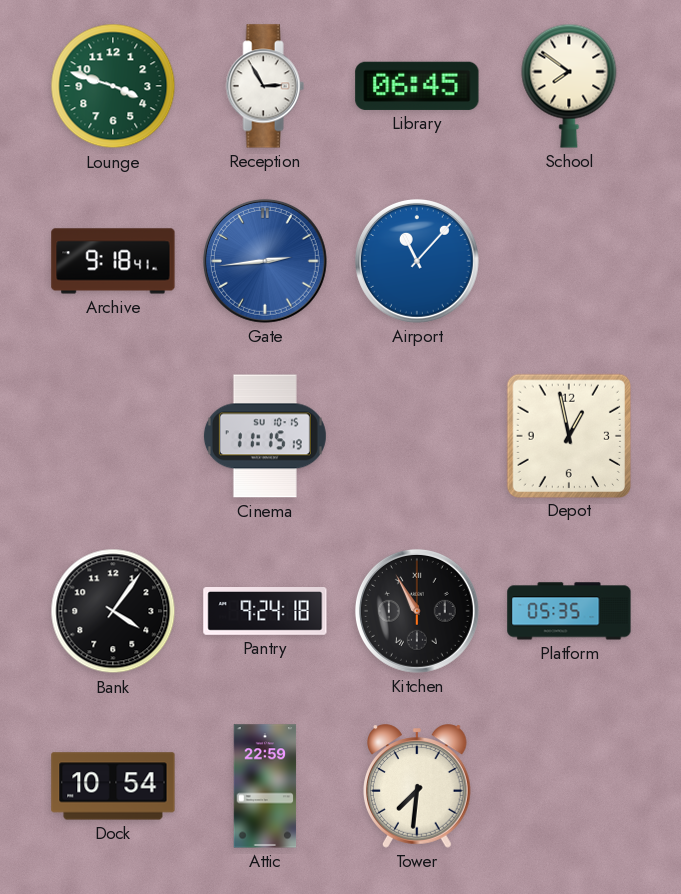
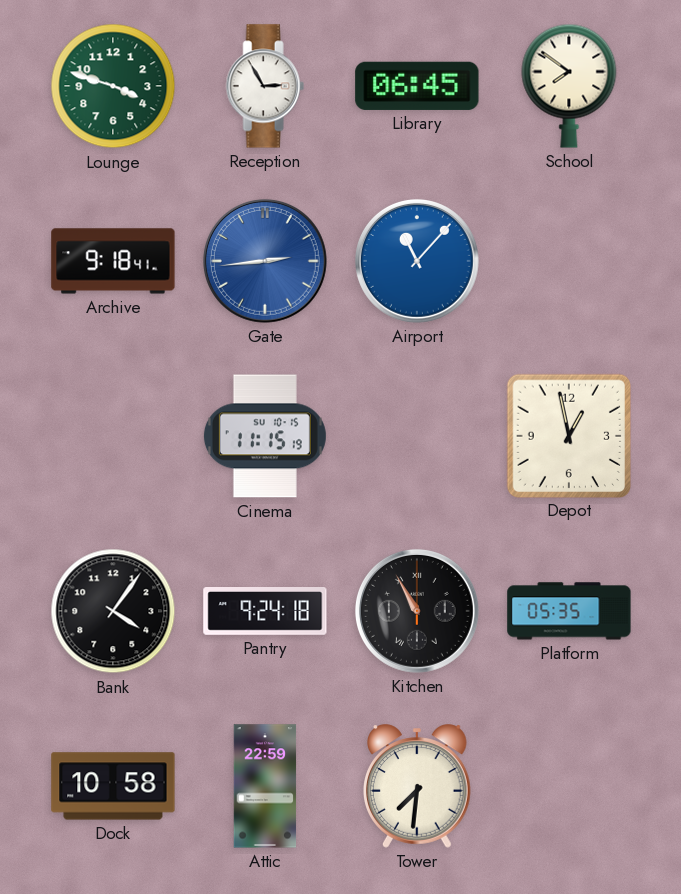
Dock: 10:54 -> 10:58 (113, 786)
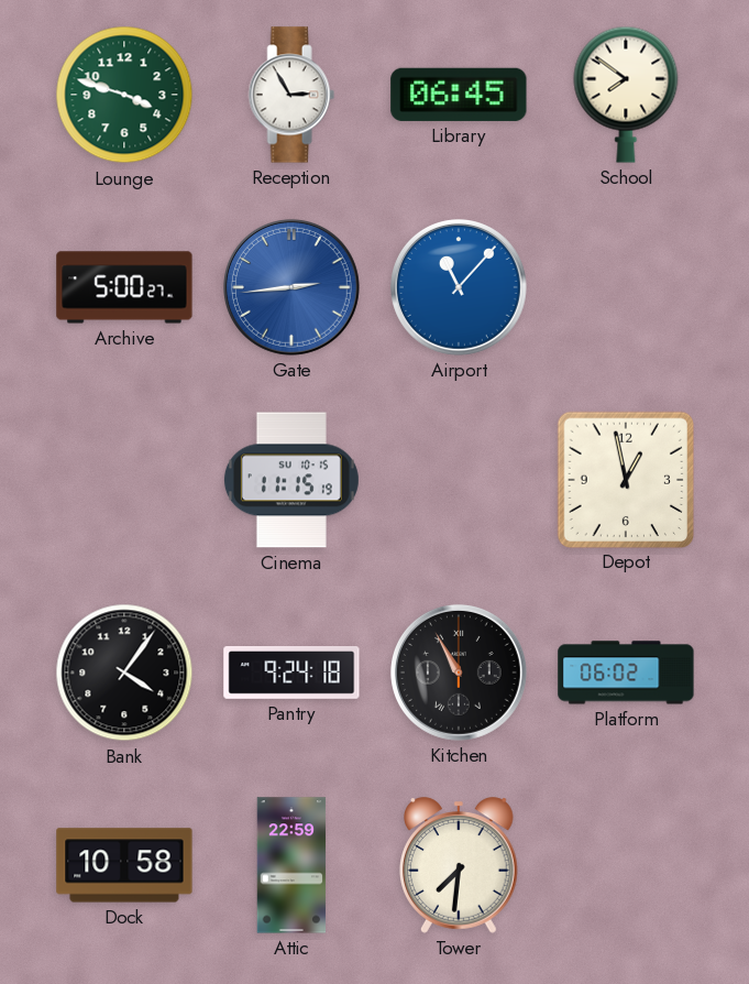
Archive: 9:18 -> 5:00 (124, 287)
Platform: 05:35 -> 06:02 (626, 673)
